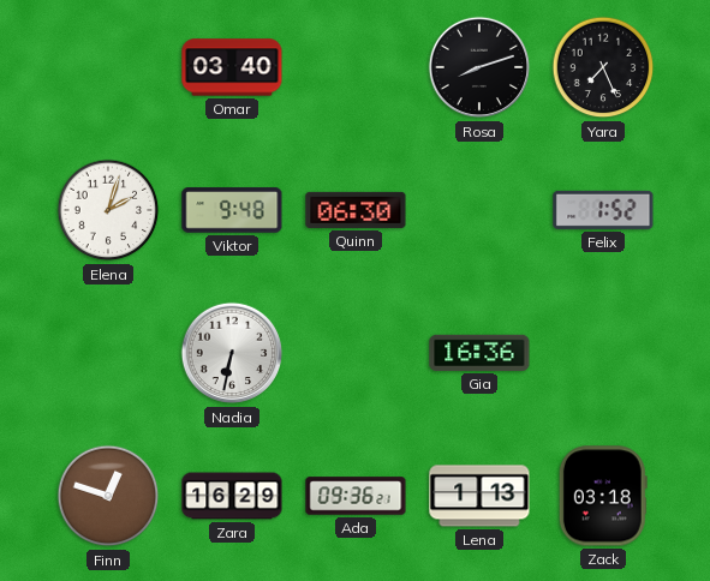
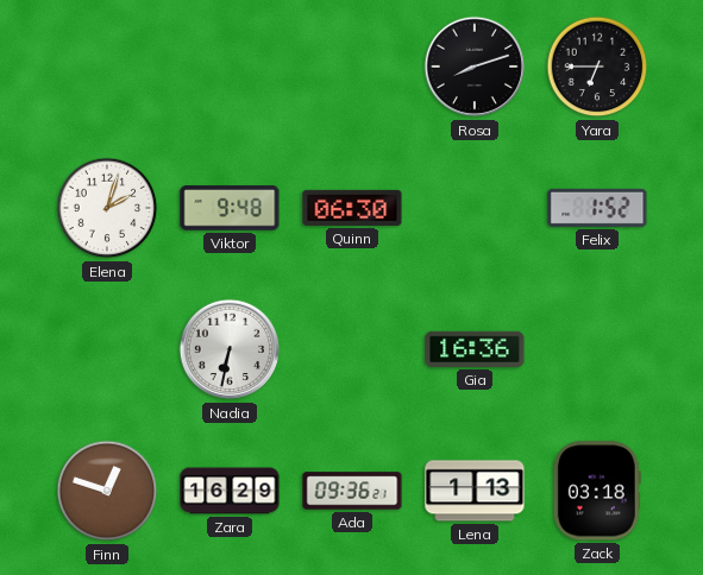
Omar: 03:40 -> none (232, 67)
Yara: 7:26 -> 6:45 (597, 67)
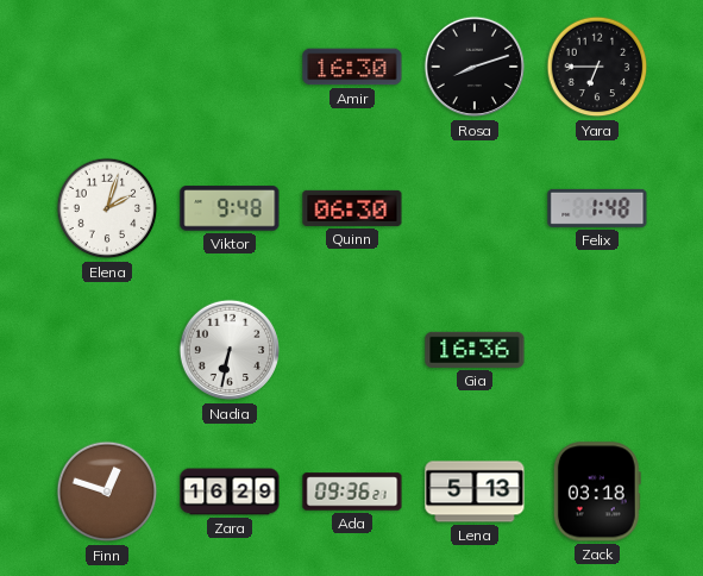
Amir: none -> 16:30 (352, 67)
Felix: 1:52 -> 1:48 (597, 208)
Lena: 1:13 -> 5:13 (475, 492)
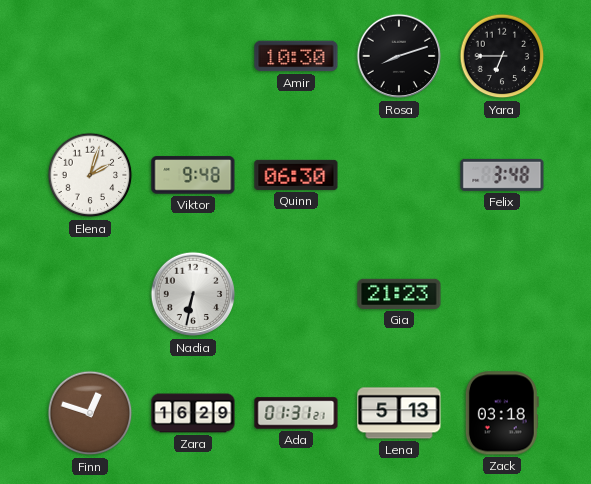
Amir: 16:30 -> 10:30 (296, 56)
Felix: 1:48 -> 3:48 (502, 175)
Gia: 16:36 -> 21:23 (399, 294)
Ada: 09:36 -> 01:31 (296, 413)
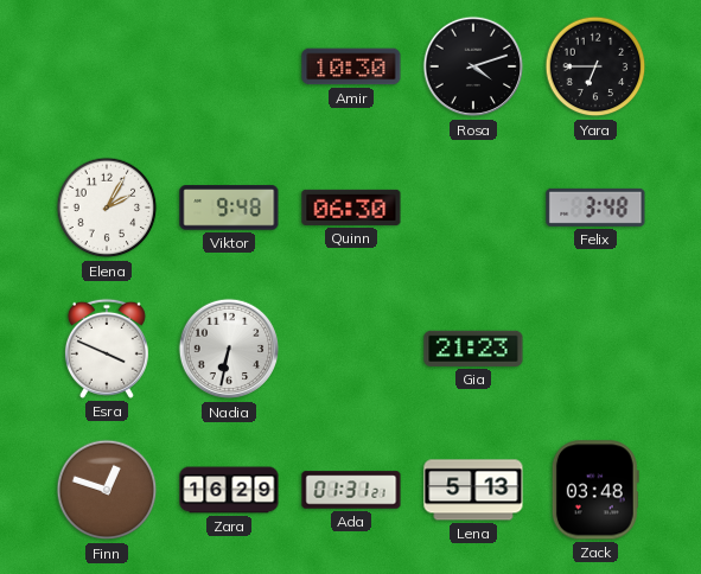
Rosa: 8:12 -> 4:12 (473, 66)
Elena: 2:03 -> 2:05 (107, 208)
Esra: none -> 3:49 (107, 349)
Zack: 03:18 -> 03:48 (595, 490)
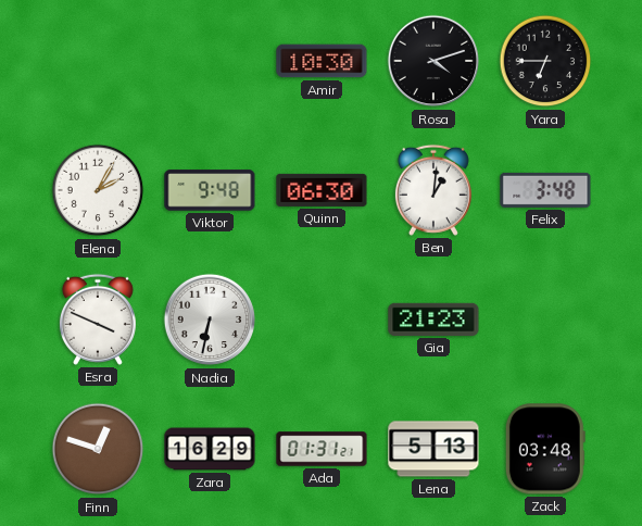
Ben: none -> 1:01 (433, 190)
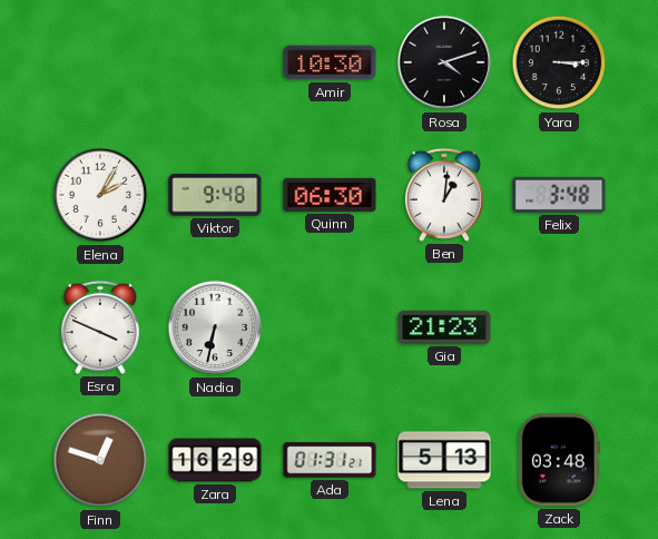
Yara: 6:45 -> 3:15 (559, 62)
